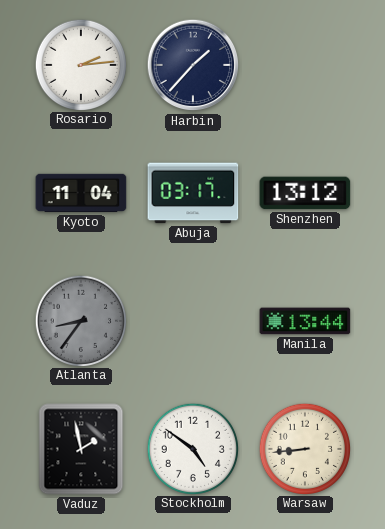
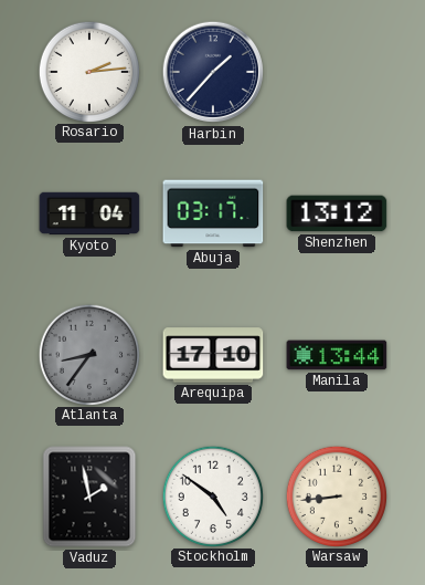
Arequipa: none -> 17:10 (213, 355)
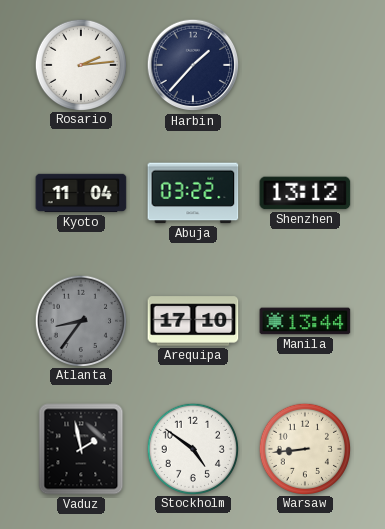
Abuja: 03:17 -> 03:22 (193, 193)
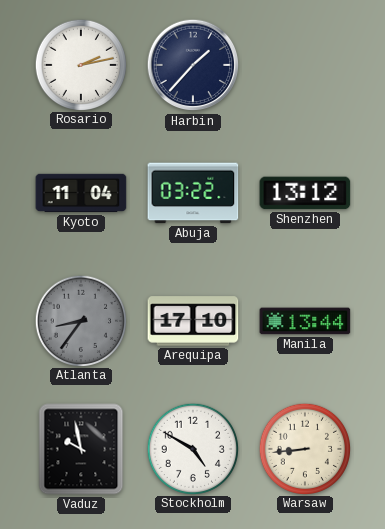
Rosario: 2:14 -> 2:13 (80, 64)
Vaduz: 1:58 -> 9:58 (81, 449)
Stockholm: 4:51 -> 4:50 (192, 448)
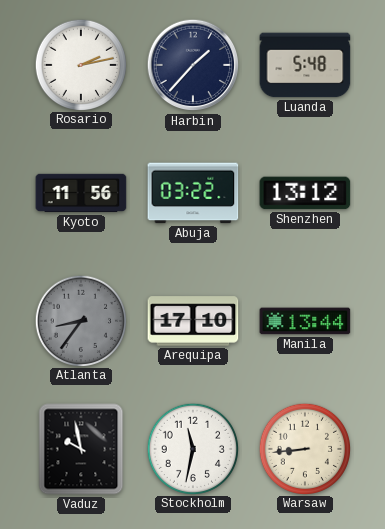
Luanda: none -> 5:48 (305, 65)
Kyoto: 11:04 -> 11:56 (81, 193)
Stockholm: 4:50 -> 11:32 (192, 448)
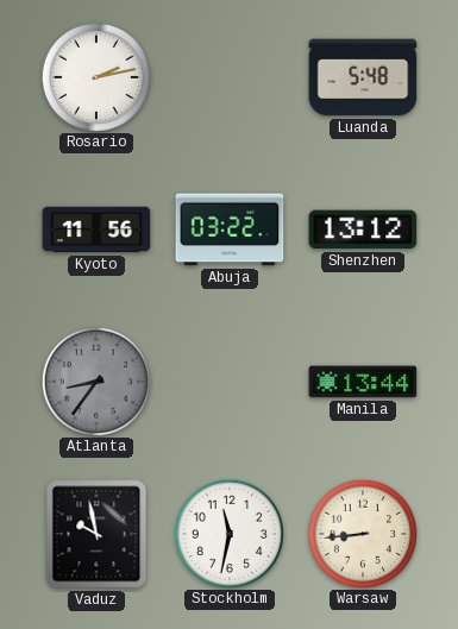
Harbin: 1:37 -> none (193, 65)
Arequipa: 17:10 -> none (193, 321)
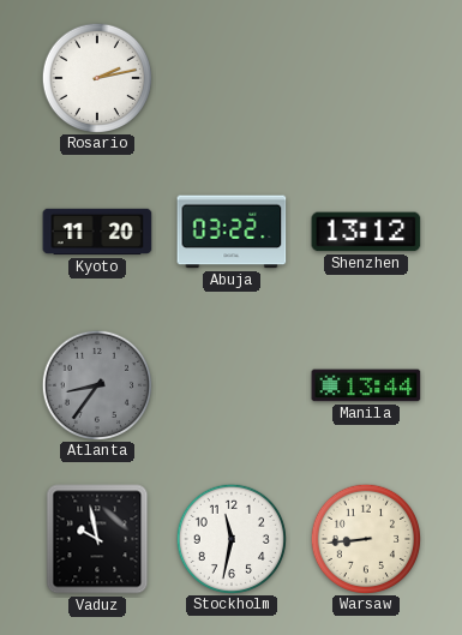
Luanda: 5:48 -> none (363, 77)
Kyoto: 11:56 -> 11:20 (97, 232)
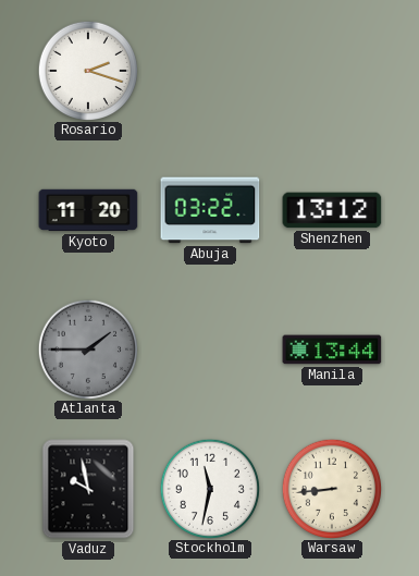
Rosario: 2:13 -> 2:18 (87, 70)
Atlanta: 8:36 -> 1:45 (87, 348)
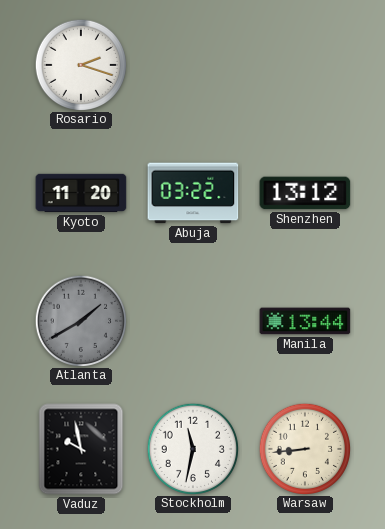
Atlanta: 1:45 -> 1:40 (80, 320)
